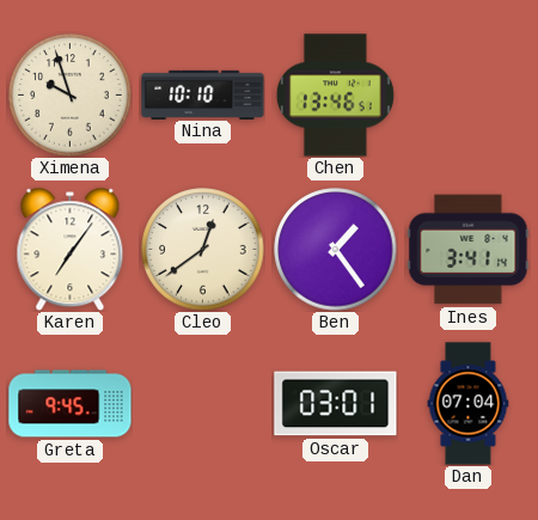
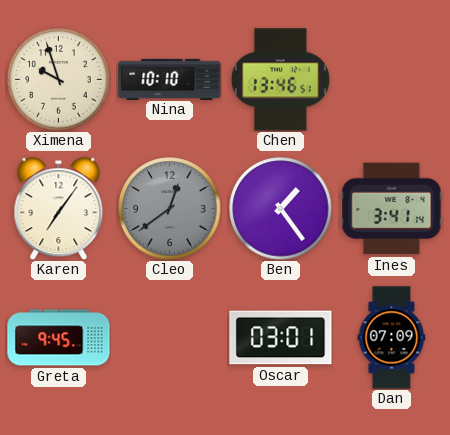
Cleo dial: cream -> grey (170, 209)
Dan: 07:04 -> 07:09 (392, 338)
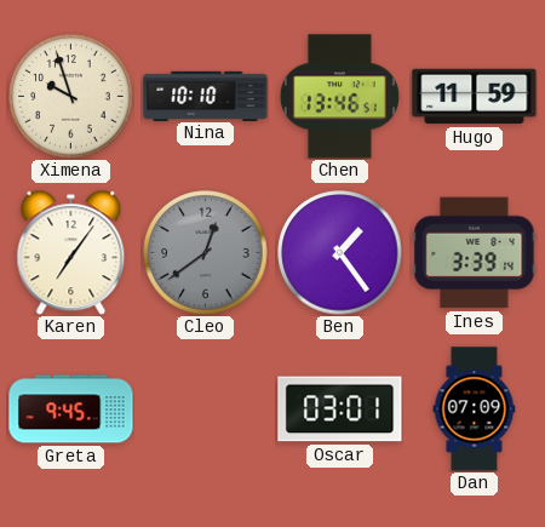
Hugo: none -> 11:59 (475, 97)
Ines: 3:41 -> 3:39 (475, 253)
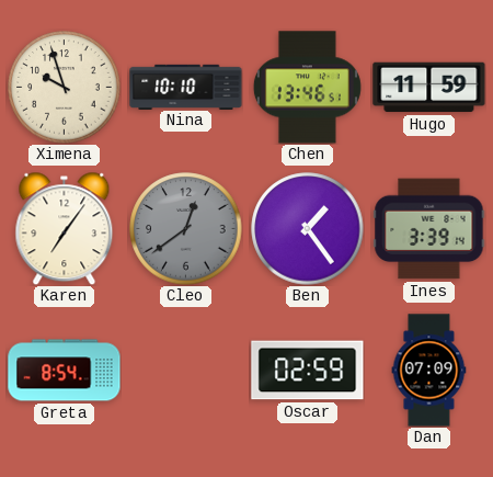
Greta: 9:45 -> 8:54 (65, 371)
Oscar: 03:01 -> 02:59 (308, 371)
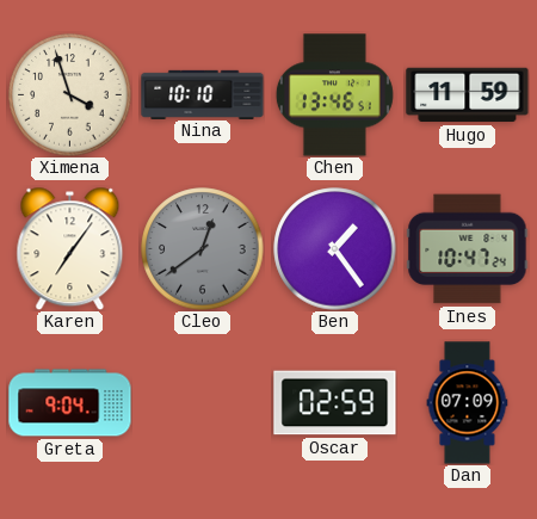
Ximena: 9:57 -> 3:57 (70, 95)
Ines: 3:39 -> 10:47 (468, 249)
Greta: 8:54 -> 9:04 (70, 403)
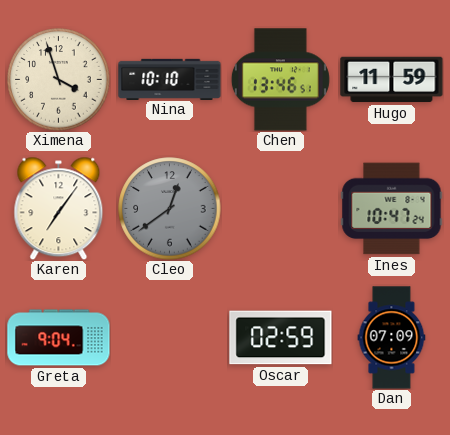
Ben: 1:24 -> none (335, 249)
